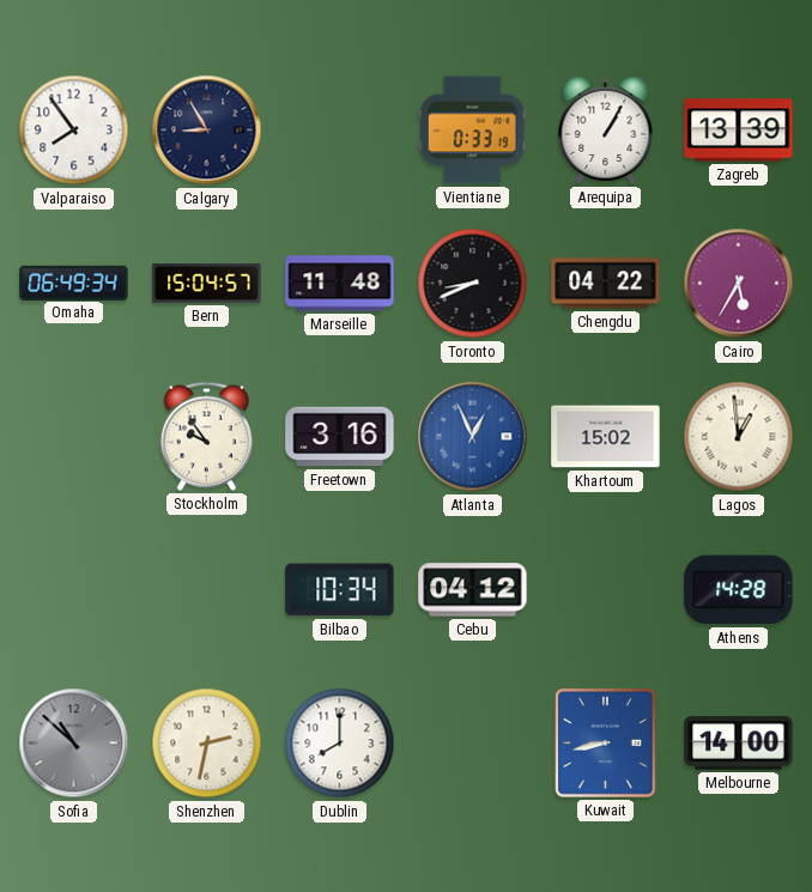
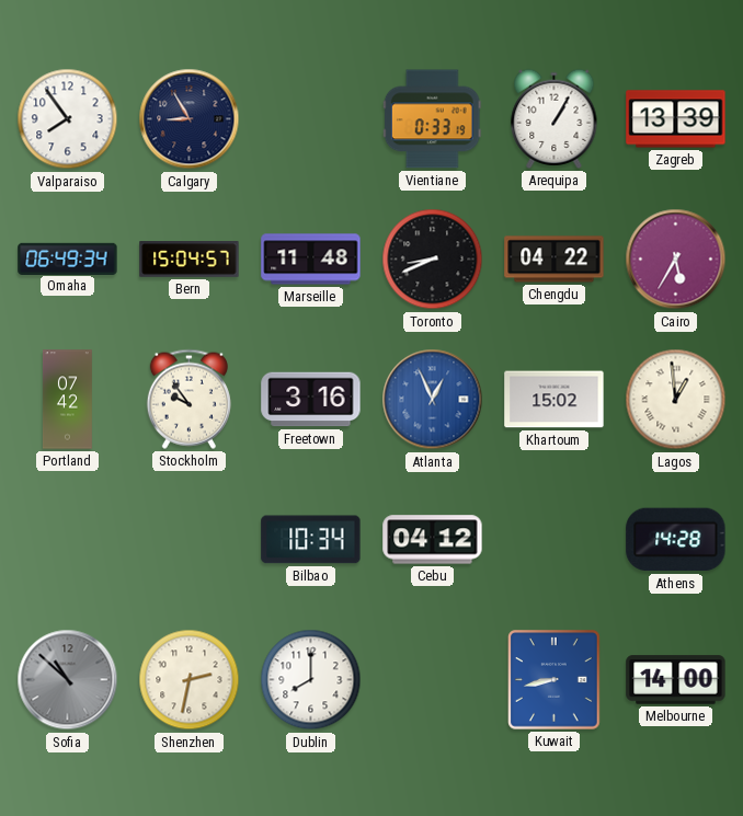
Portland: none -> 07:42 (67, 400)
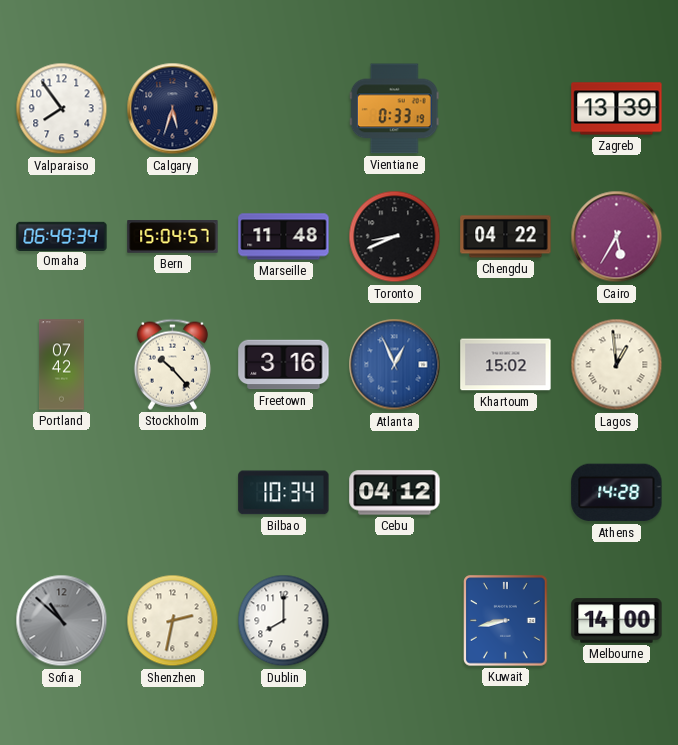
Calgary: 8:55 -> 5:33 (173, 109)
Arequipa: 1:05 -> none (555, 118)
Stockholm: 9:54 -> 10:23 (172, 364)
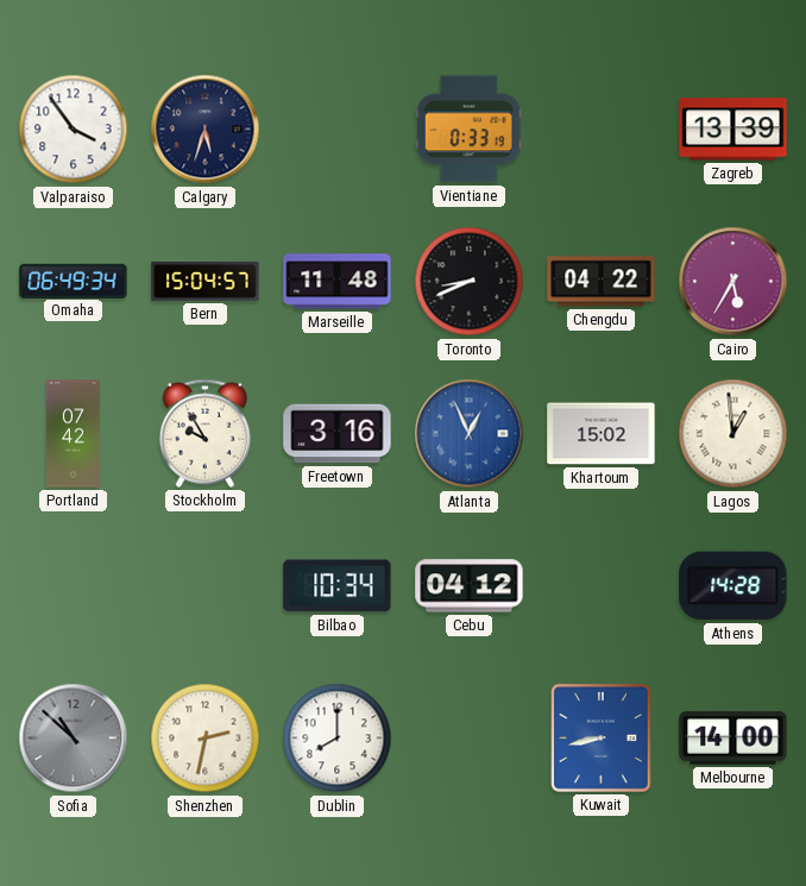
Valparaiso: 7:54 -> 3:54 (74, 130)
Stockholm: 10:23 -> 9:55 (204, 433)
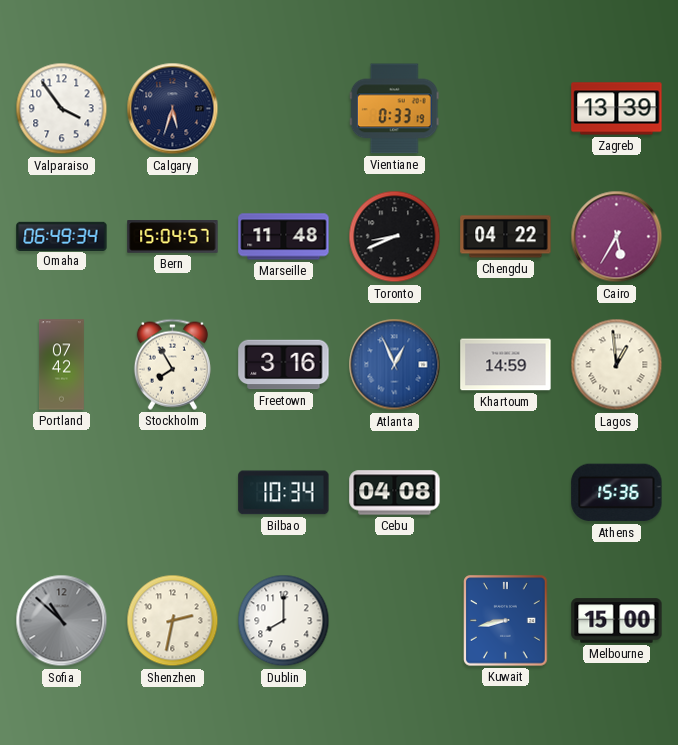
Stockholm: 9:55 -> 7:55 (172, 364)
Khartoum: 15:02 -> 14:59 (506, 365)
Cebu: 04:12 -> 04:08 (395, 493)
Athens: 14:28 -> 15:36 (617, 493)
Melbourne: 14:00 -> 15:00 (617, 621)
